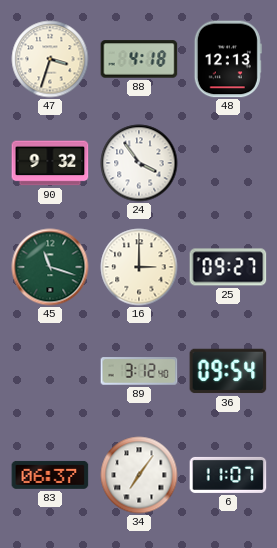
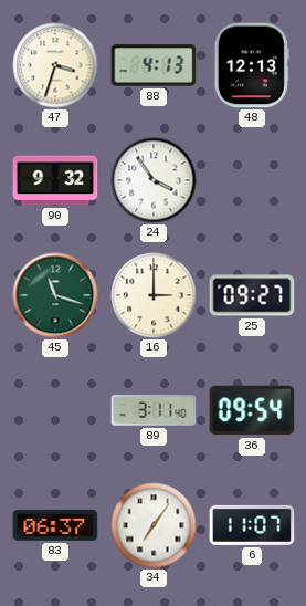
88: 4:18 -> 4:13 (154, 65)
89: 3:12 -> 3:11 (154, 410)
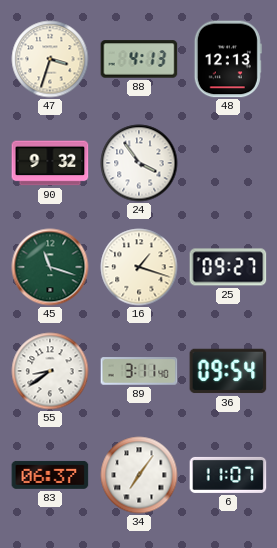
16: 3:00 -> 1:18 (139, 267)
55: none -> 8:39 (50, 371)
